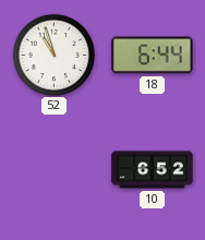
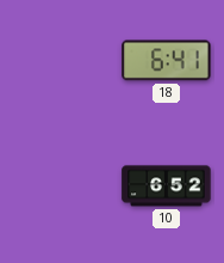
52: 10:57 -> none (53, 55)
18: 6:44 -> 6:41 (167, 61)
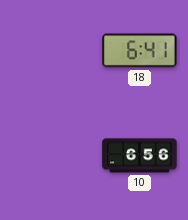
10: 6:52 -> 6:56 (140, 156)
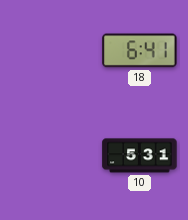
10: 6:56 -> 5:31 (140, 156)
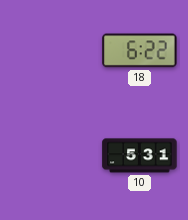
18: 6:41 -> 6:22 (140, 51)
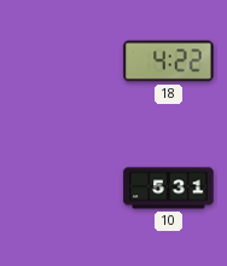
18: 6:22 -> 4:22 (169, 62)
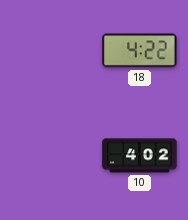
10: 5:31 -> 4:02 (140, 156)
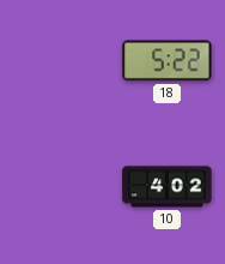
18: 4:22 -> 5:22 (168, 61)
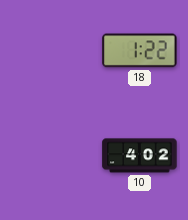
18: 5:22 -> 1:22 (140, 51)
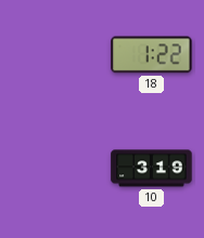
10: 4:02 -> 3:19 (152, 169)
